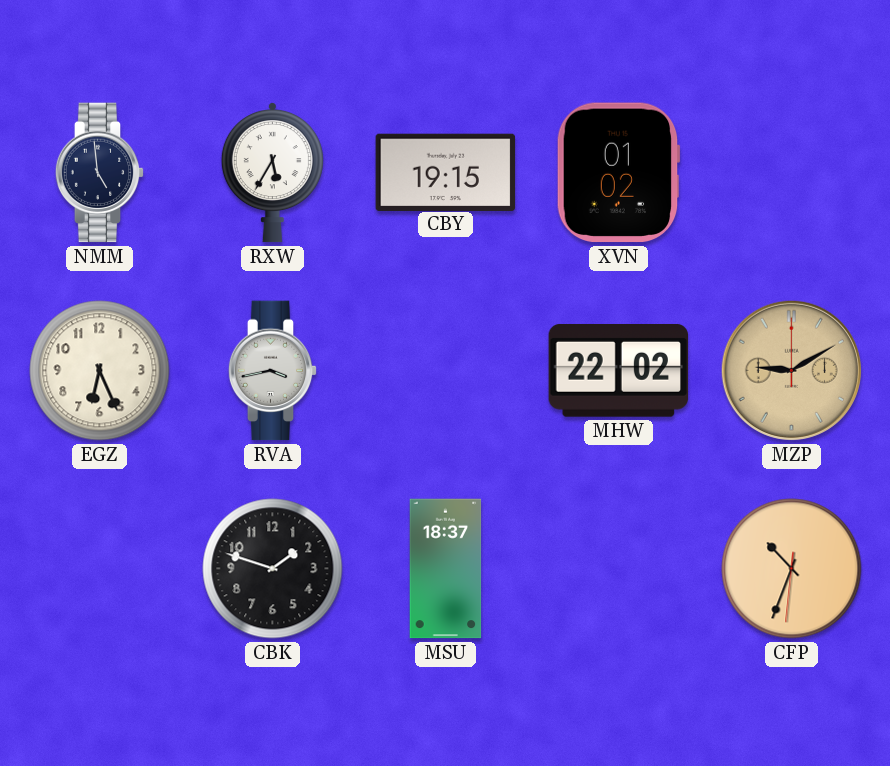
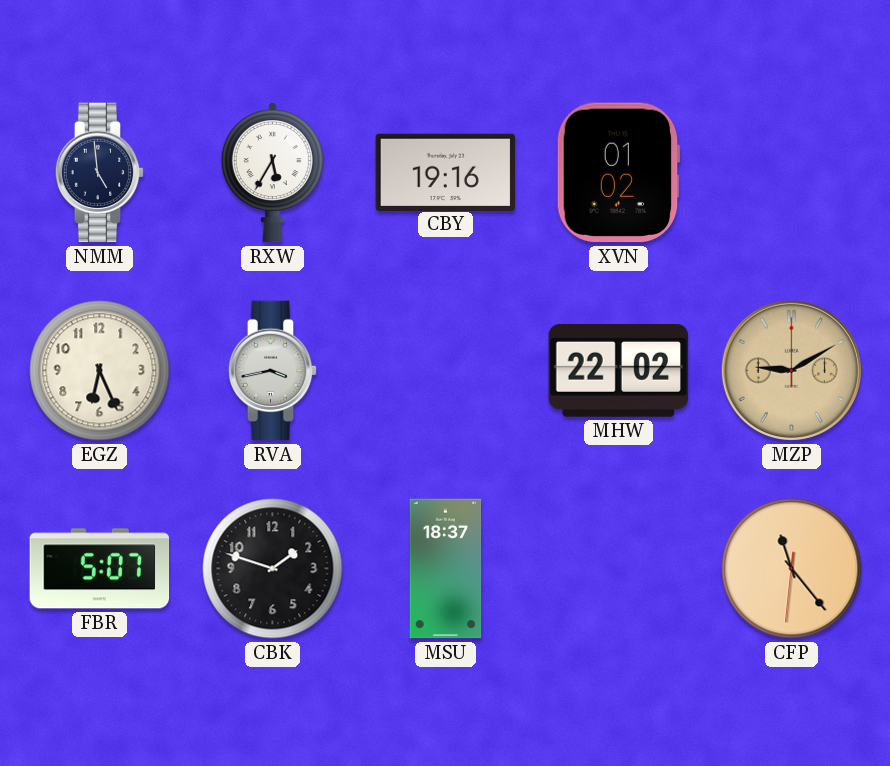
CBY: 19:15 -> 19:16 (446, 172)
FBR: none -> 5:07 (100, 569)
CFP: 10:33 -> 11:23 (792, 569)
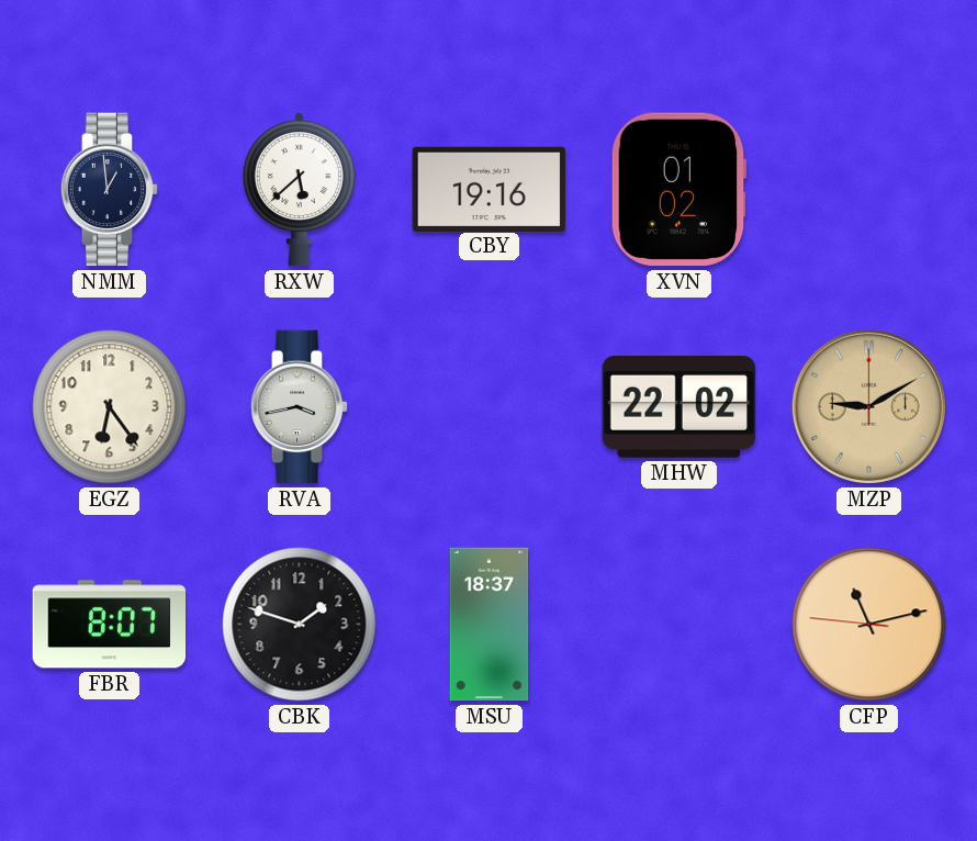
NMM: 4:59 -> 12:59 (110, 190)
RXW: 5:35 -> 5:38 (299, 190)
EGZ: 6:26 -> 6:24 (110, 407)
FBR: 5:07 -> 8:07 (110, 625)
CFP: 11:23 -> 11:12 (869, 625)
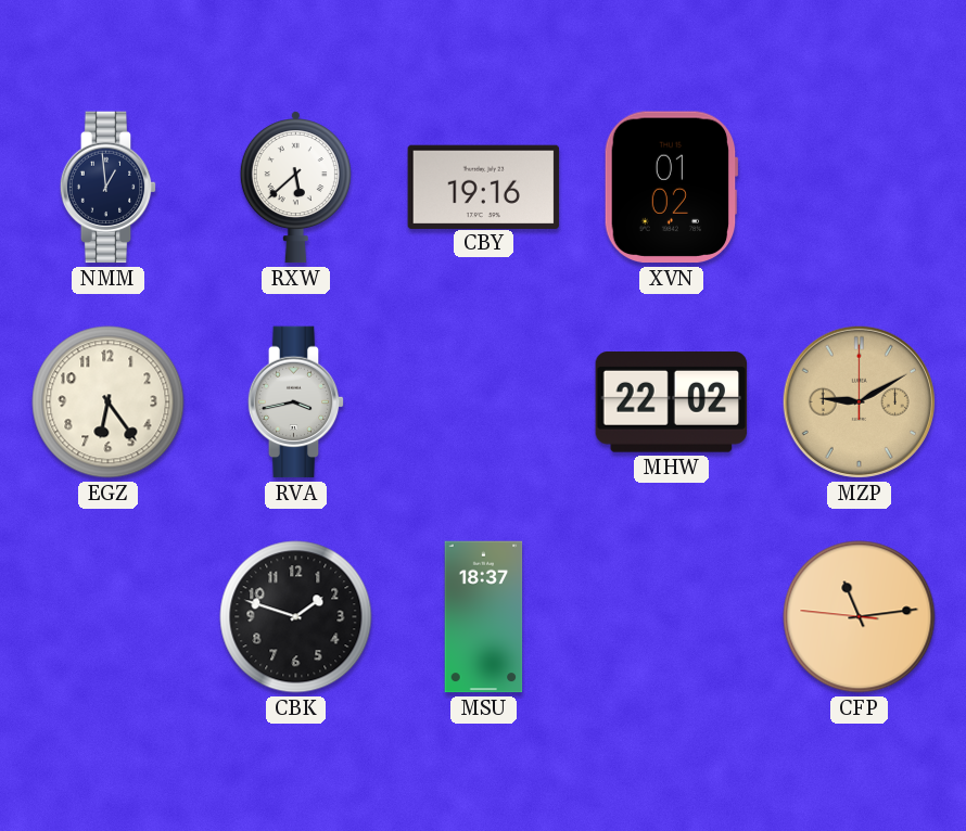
FBR: 8:07 -> none (110, 625)
CFP: 11:12 -> 11:13 (860, 617)
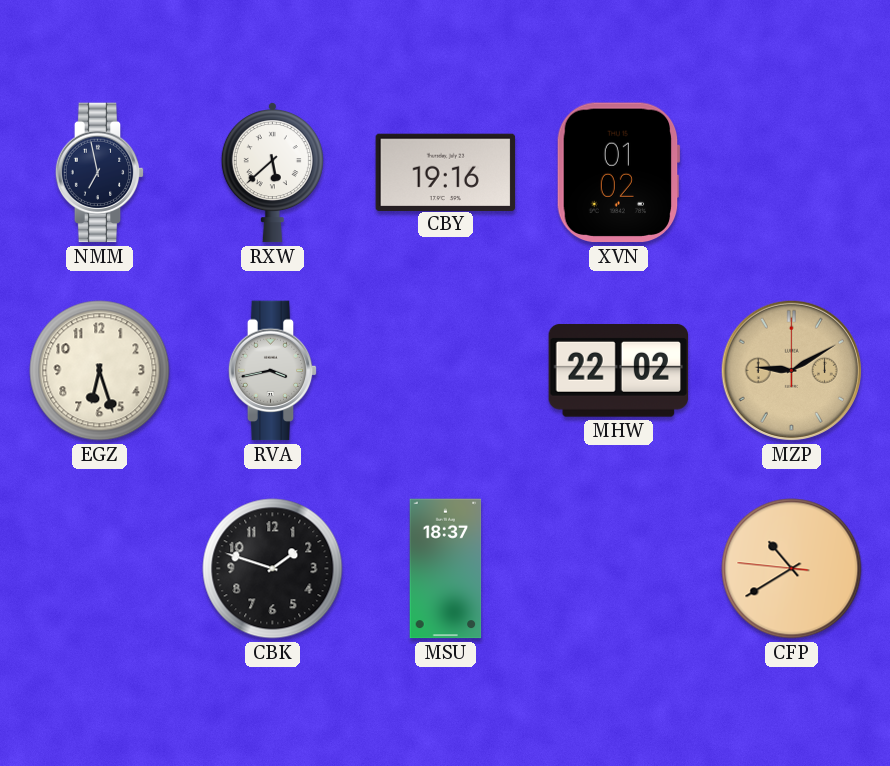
NMM: 12:59 -> 6:58 (100, 173)
EGZ: 6:24 -> 6:27 (100, 371)
CFP: 11:13 -> 10:39 (792, 569)
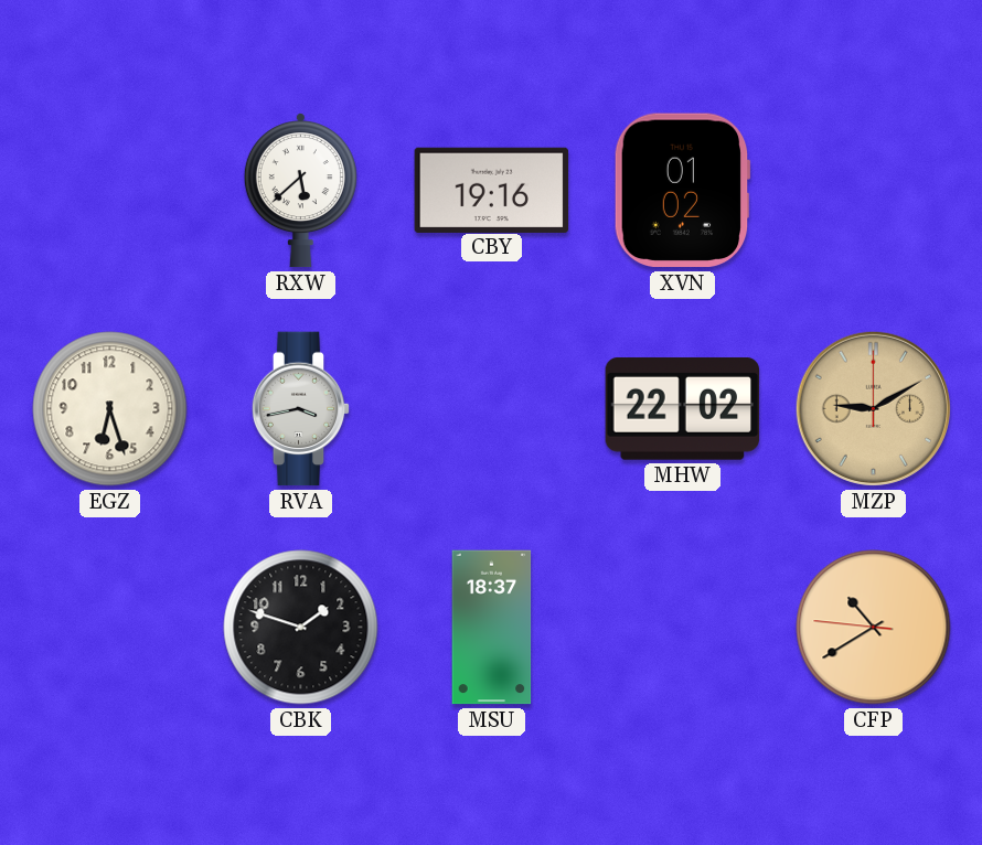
NMM: 6:58 -> none (100, 173)
